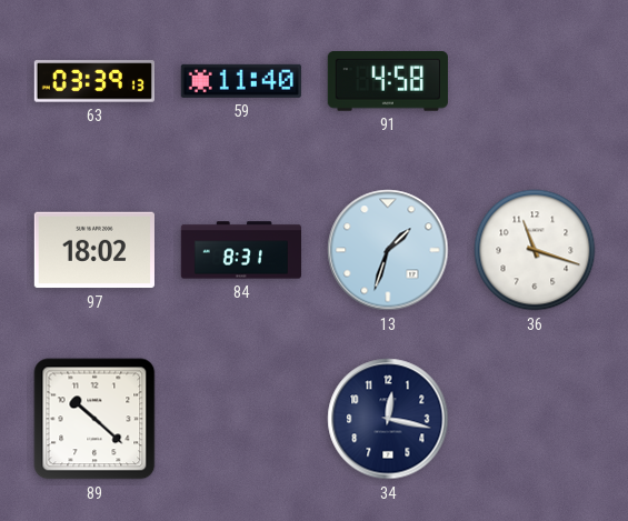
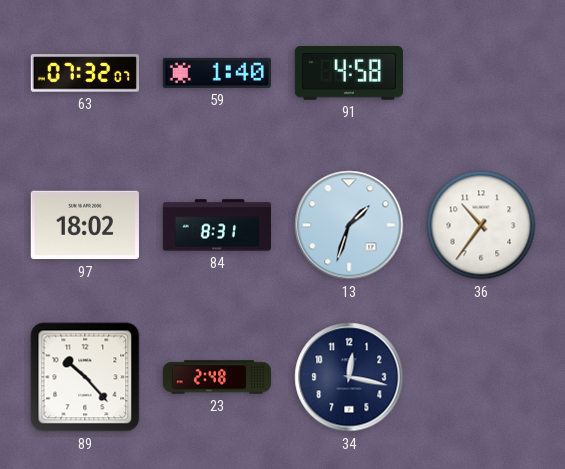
63: 03:39 -> 07:32 (85, 73)
59: 11:40 -> 1:40 (217, 73)
36: 11:18 -> 10:36 (481, 225)
89: 10:22 -> 10:23 (85, 377)
23: none -> 2:48 (217, 377)
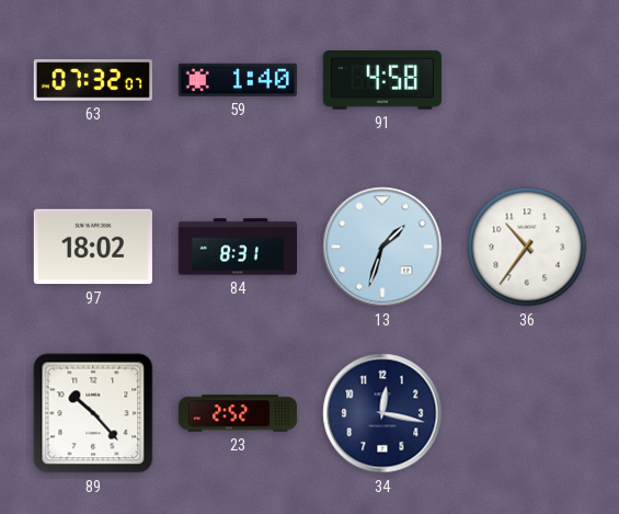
23: 2:48 -> 2:52 (238, 413)
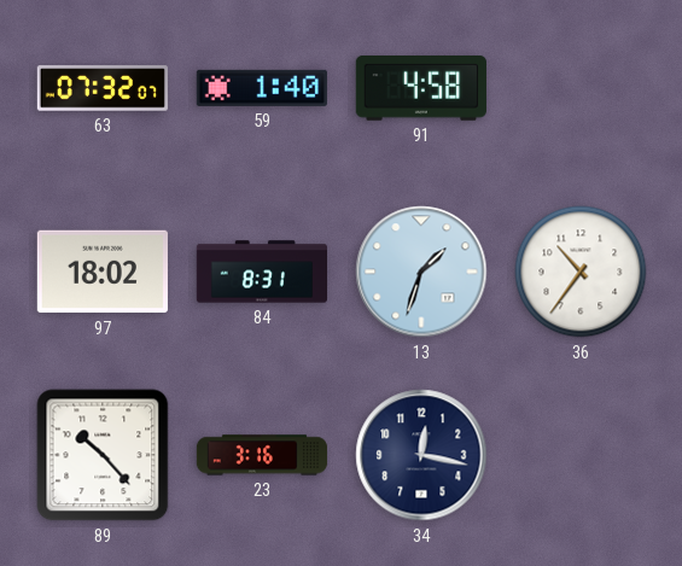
23: 2:52 -> 3:16 (262, 455)
